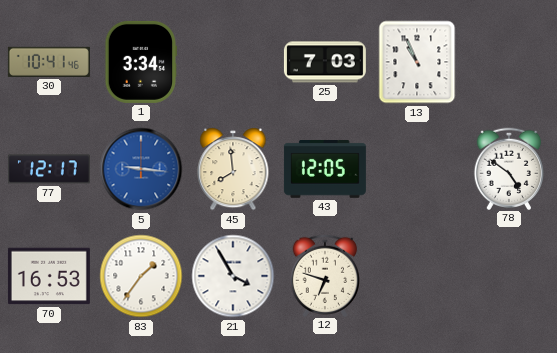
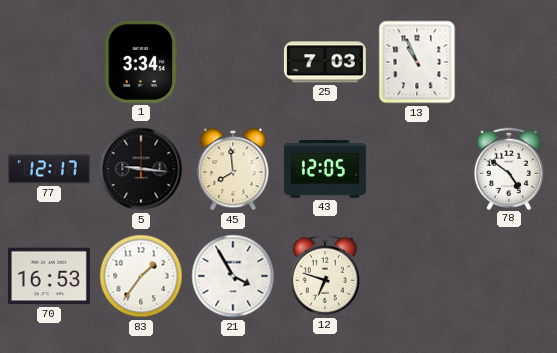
30: 10:41 -> none (49, 62)
5 dial: blue -> black (141, 169)
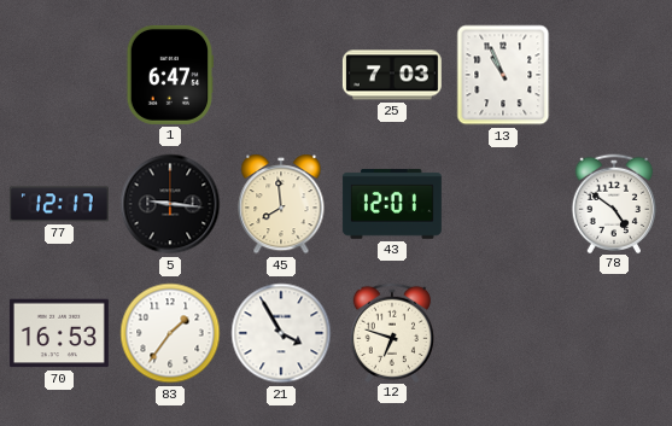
1: 3:34 -> 6:47 (170, 75)
43: 12:05 -> 12:01 (392, 205)
